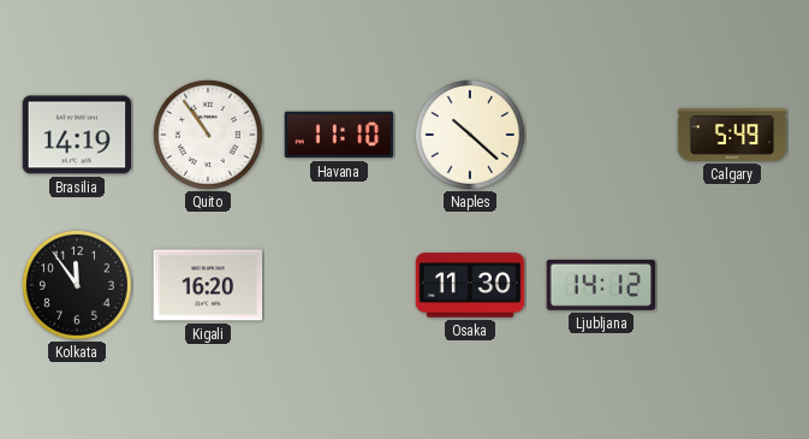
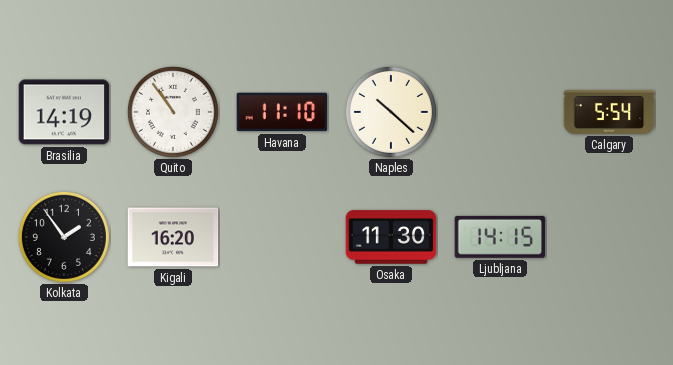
Calgary: 5:49 -> 5:54 (609, 113)
Kolkata: 11:54 -> 1:54 (64, 237)
Ljubljana: 14:12 -> 14:15 (500, 237)
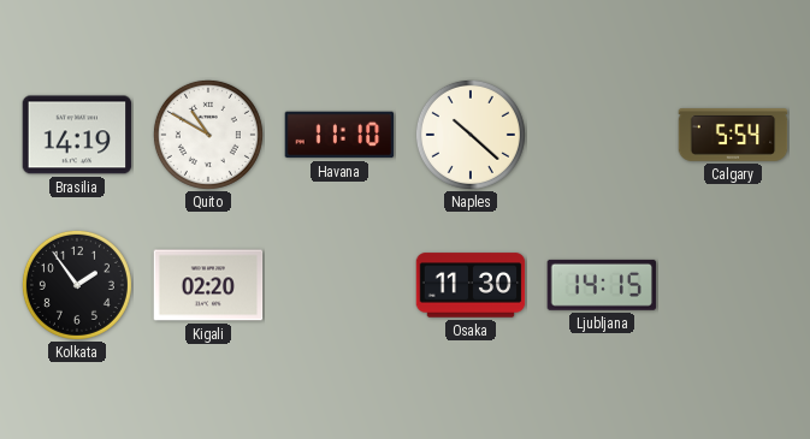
Quito: 10:54 -> 10:50 (208, 135)
Kigali: 16:20 -> 02:20 (208, 285)
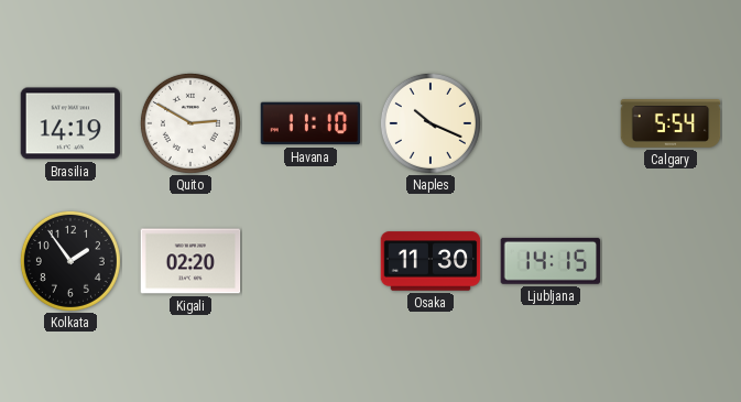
Quito: 10:50 -> 2:50 (190, 123)
Naples: 10:22 -> 10:19 (431, 123)
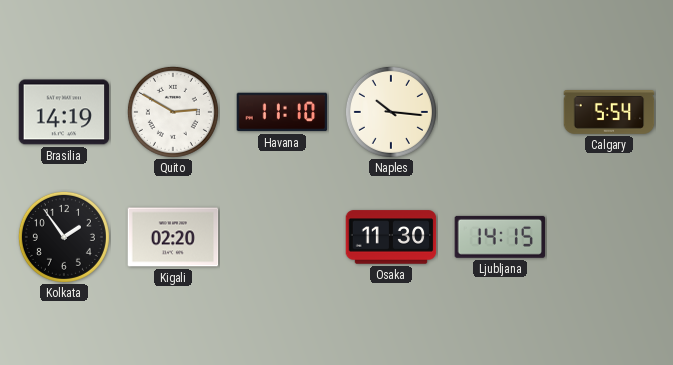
Naples: 10:19 -> 10:16 (391, 112)
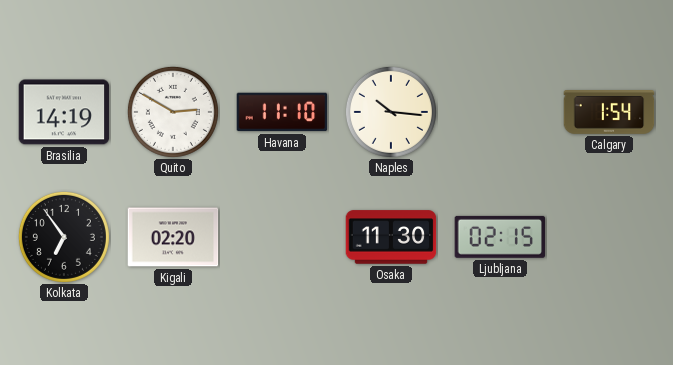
Calgary: 5:54 -> 1:54 (609, 113)
Kolkata: 1:54 -> 6:54 (64, 237)
Ljubljana: 14:15 -> 02:15 (500, 237)
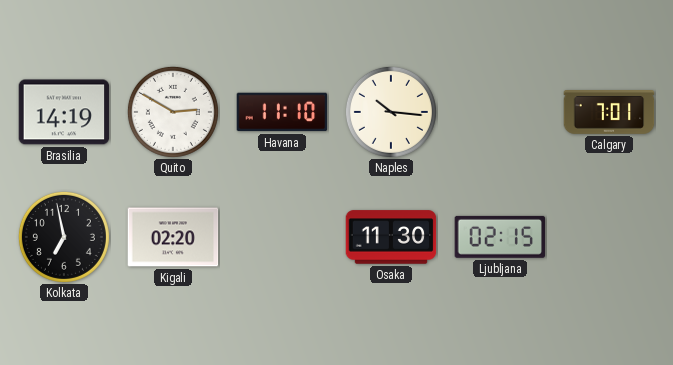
Calgary: 1:54 -> 7:01 (609, 113)
Kolkata: 6:54 -> 6:58 (64, 237)
